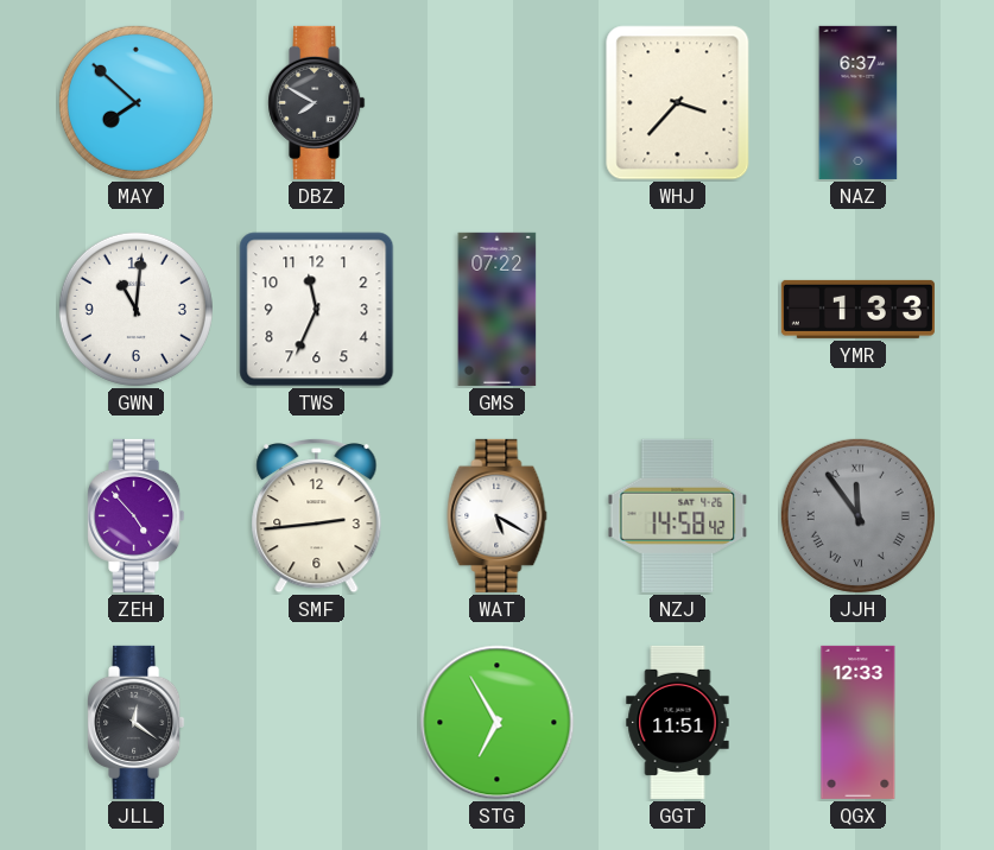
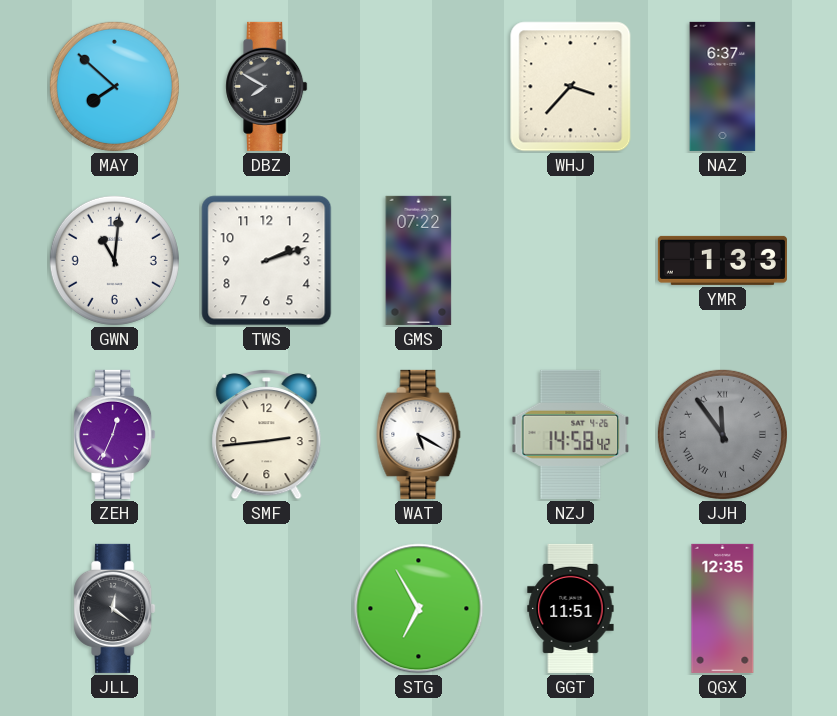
TWS: 11:34 -> 2:12 (267, 261)
ZEH: 4:53 -> 12:34 (115, 434)
QGX: 12:33 -> 12:35 (723, 608)
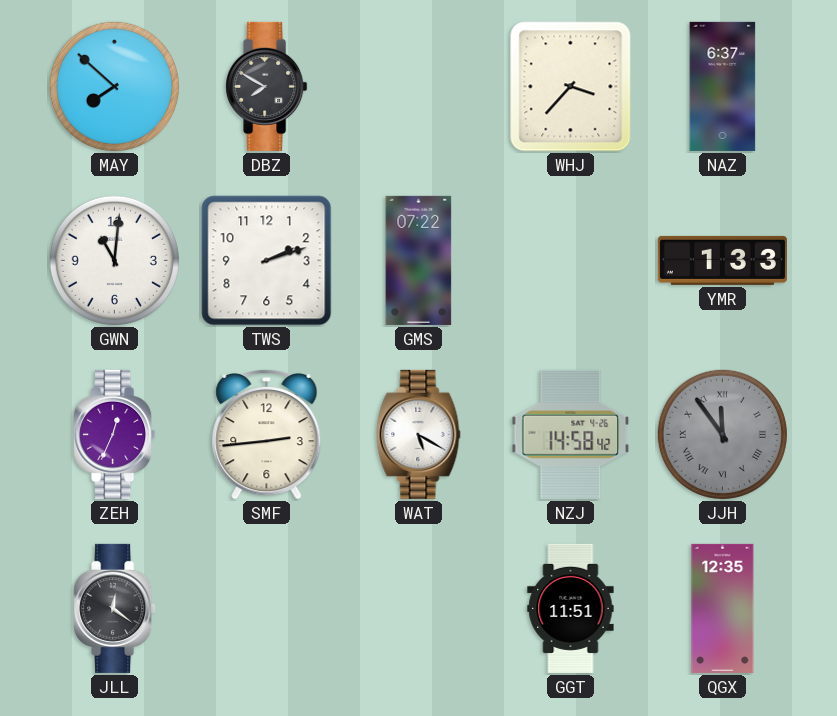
STG: 6:55 -> none (419, 609)
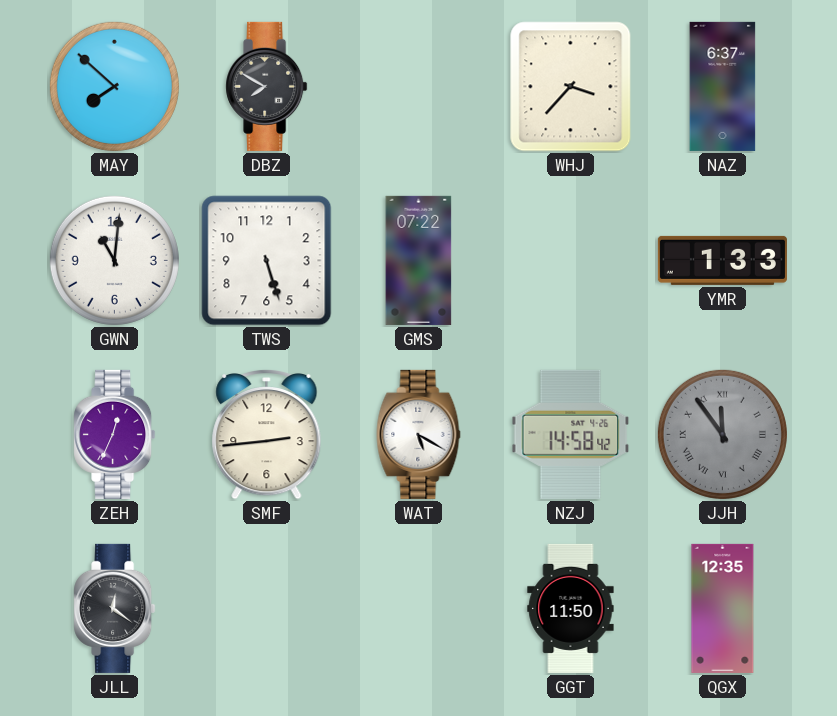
TWS: 2:12 -> 5:27 (267, 261)
GGT: 11:51 -> 11:50 (571, 608)
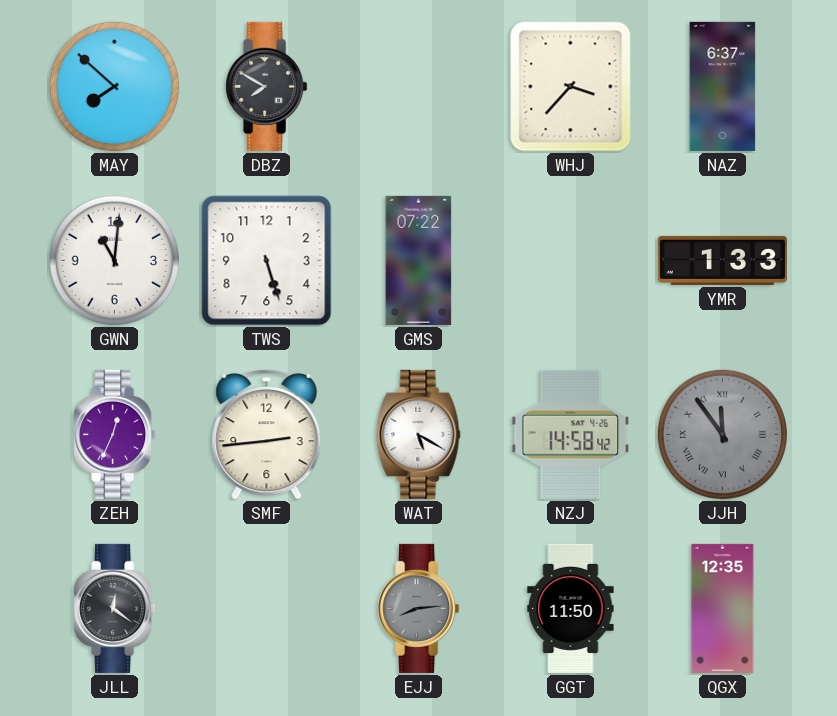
EJJ: none -> 8:14 (419, 608)
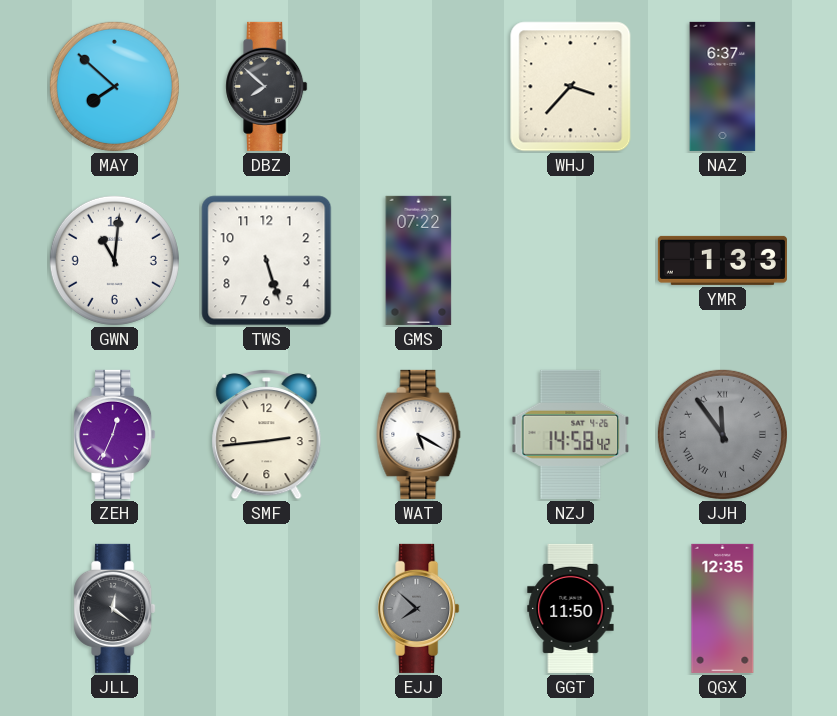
DBZ: 7:50 -> 7:52 (267, 86)
EJJ: 8:14 -> 7:52 (419, 608)
